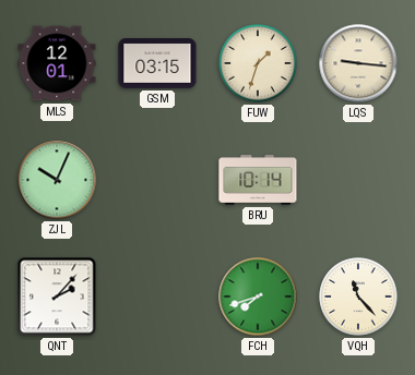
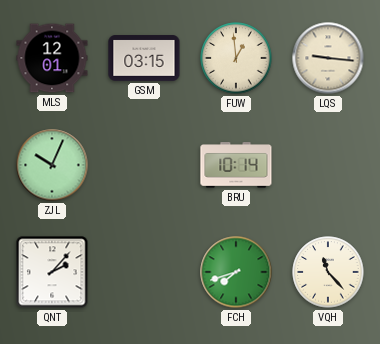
FUW: 1:33 -> 12:59 (236, 58)
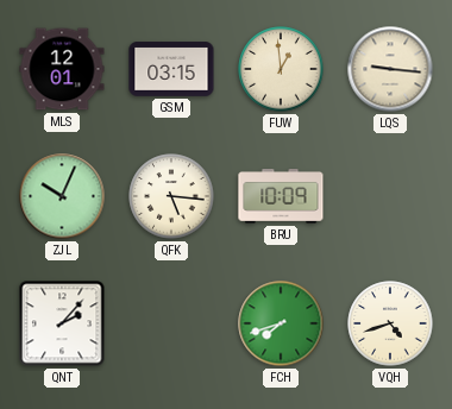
QFK: none -> 5:16 (171, 196)
BRU: 10:14 -> 10:09 (281, 196)
VQH: 11:23 -> 4:42 (390, 323)
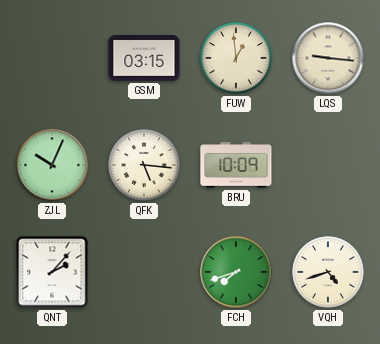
MLS: 12:01 -> none (62, 69)
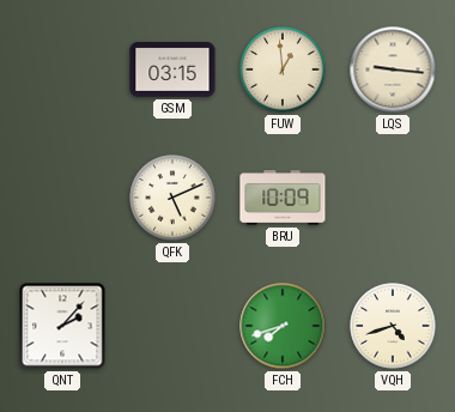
ZJL: 10:04 -> none (52, 165)
QFK: 5:16 -> 5:11 (172, 198)
